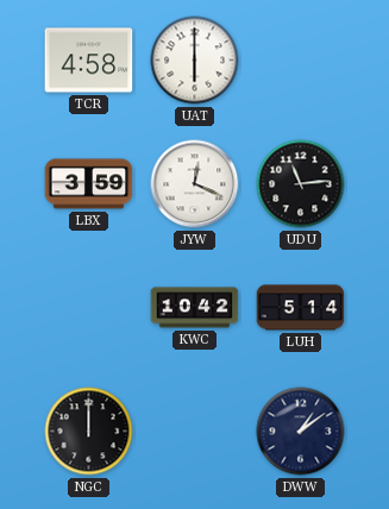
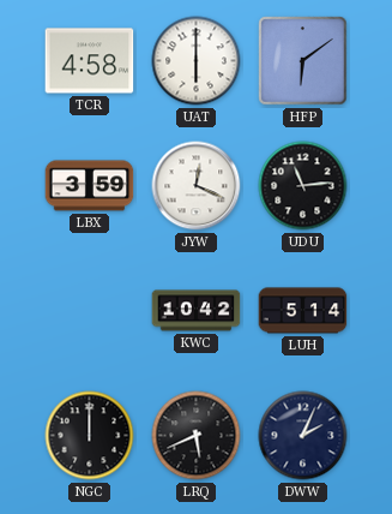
HFP: none -> 6:09 (303, 61)
LRQ: none -> 5:41 (197, 436)
DWW: 1:09 -> 2:04 (303, 436)
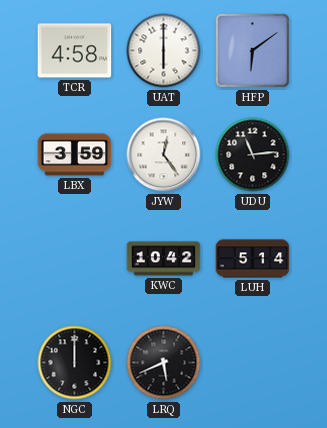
JYW: 12:19 -> 12:24 (164, 155)
DWW: 2:04 -> none (303, 436)
